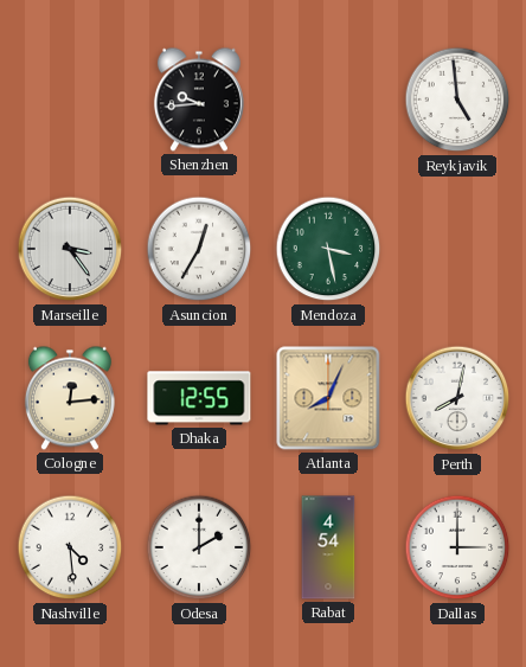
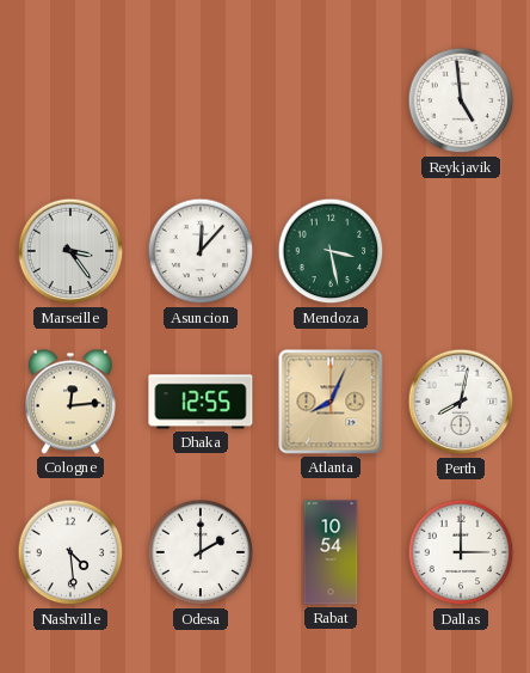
Shenzhen: 9:44 -> none (199, 100)
Asuncion: 12:35 -> 12:07 (201, 251)
Rabat: 4:54 -> 10:54 (331, 552)
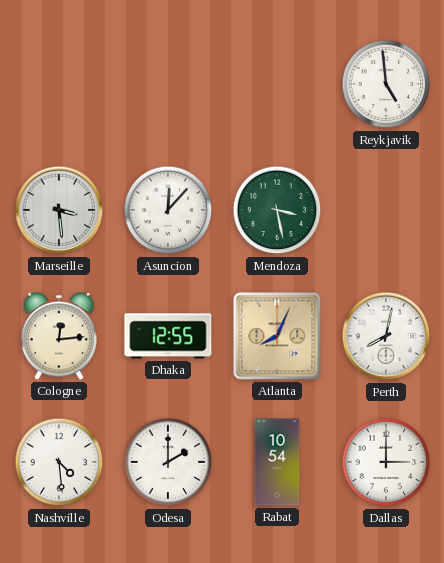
Marseille: 3:24 -> 3:29 (59, 210)
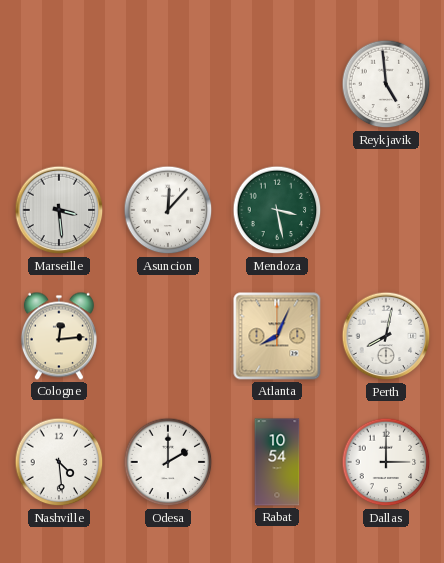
Dhaka: 12:55 -> none (168, 336)
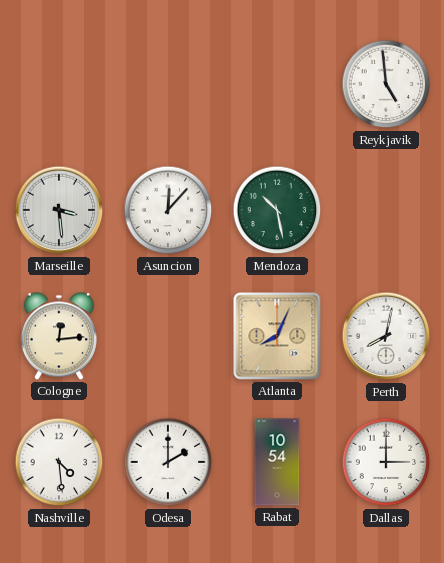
Mendoza: 3:28 -> 10:28 (277, 210)
